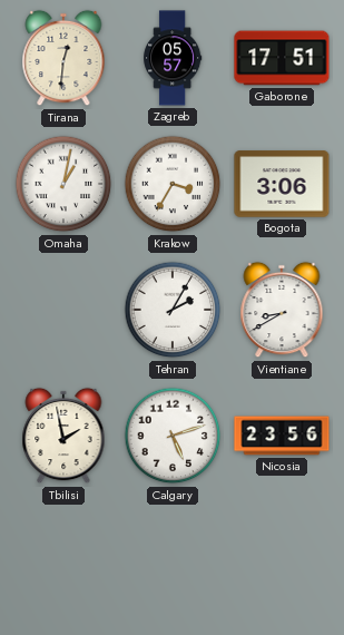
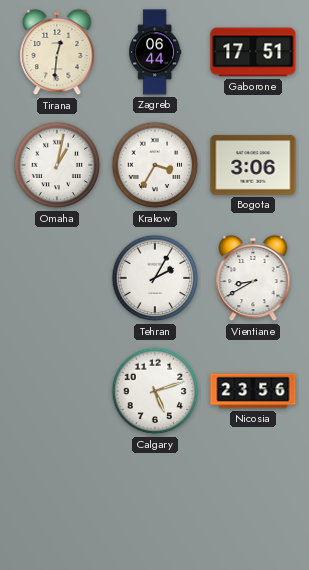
Zagreb: 05:57 -> 06:44 (155, 52)
Tbilisi: 1:58 -> none (63, 436)
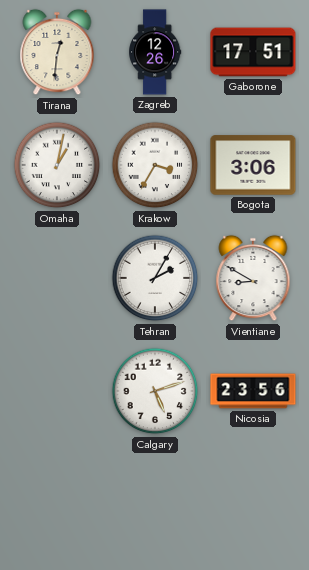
Zagreb: 06:44 -> 12:26 (155, 52)
Vientiane: 8:40 -> 8:50 (253, 278)
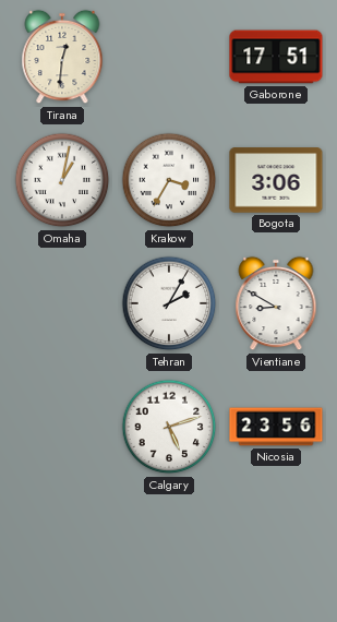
Zagreb: 12:26 -> none (155, 52)
